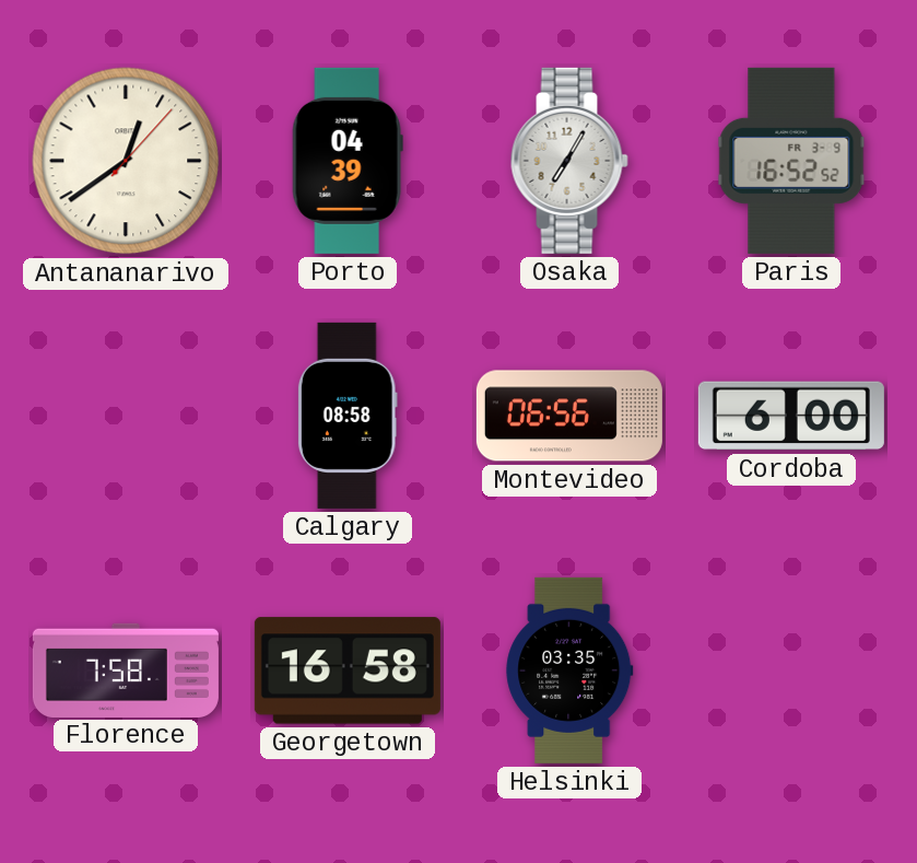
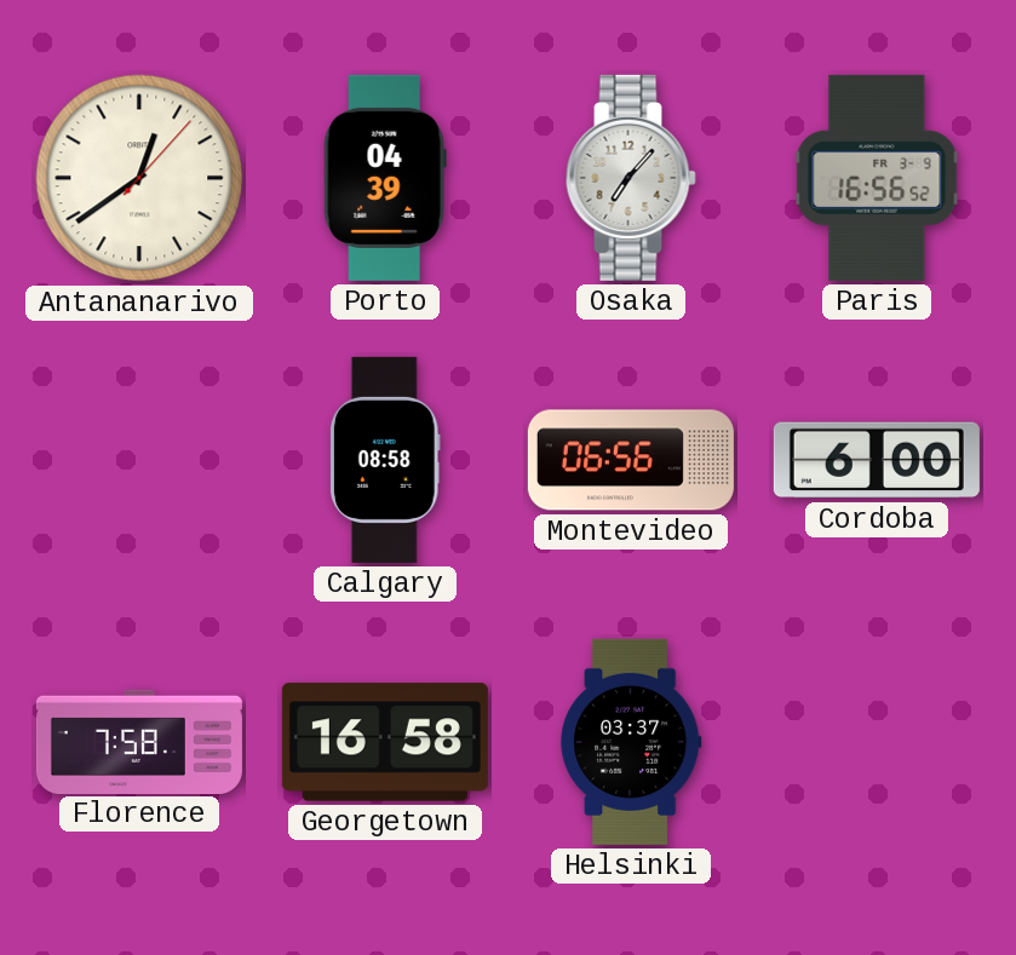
Osaka: 7:05 -> 7:07 (631, 178)
Paris: 16:52 -> 16:56 (877, 178)
Helsinki: 03:35 -> 03:37 (631, 742)
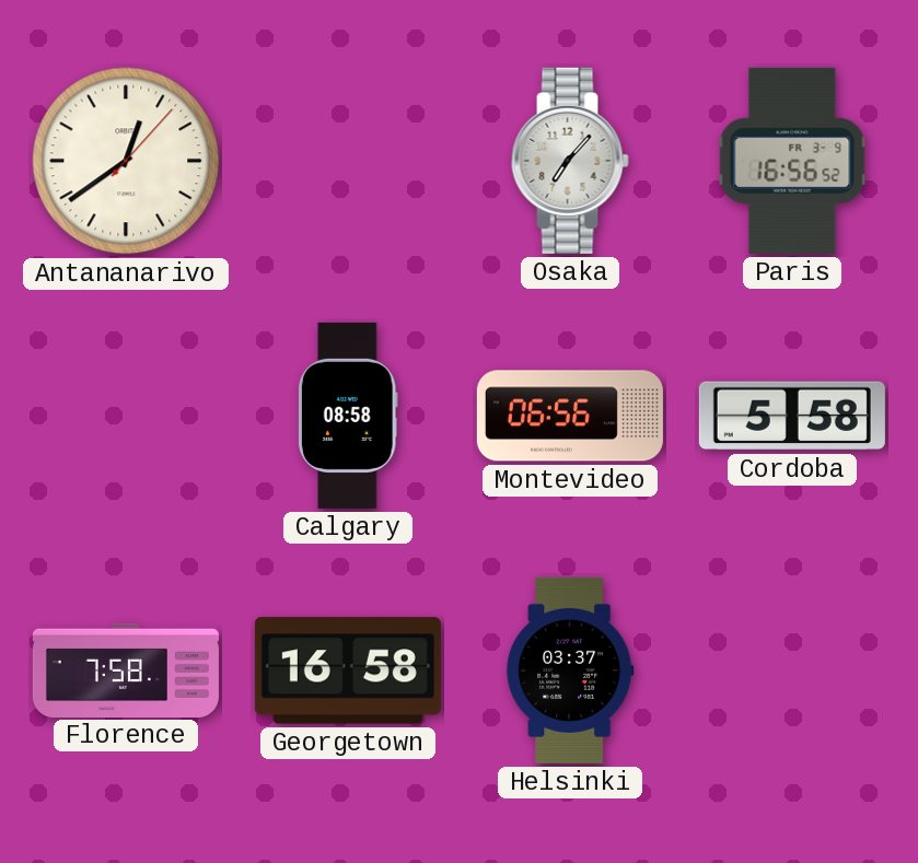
Porto: 04:39 -> none (385, 178)
Cordoba: 6:00 -> 5:58 (792, 416)
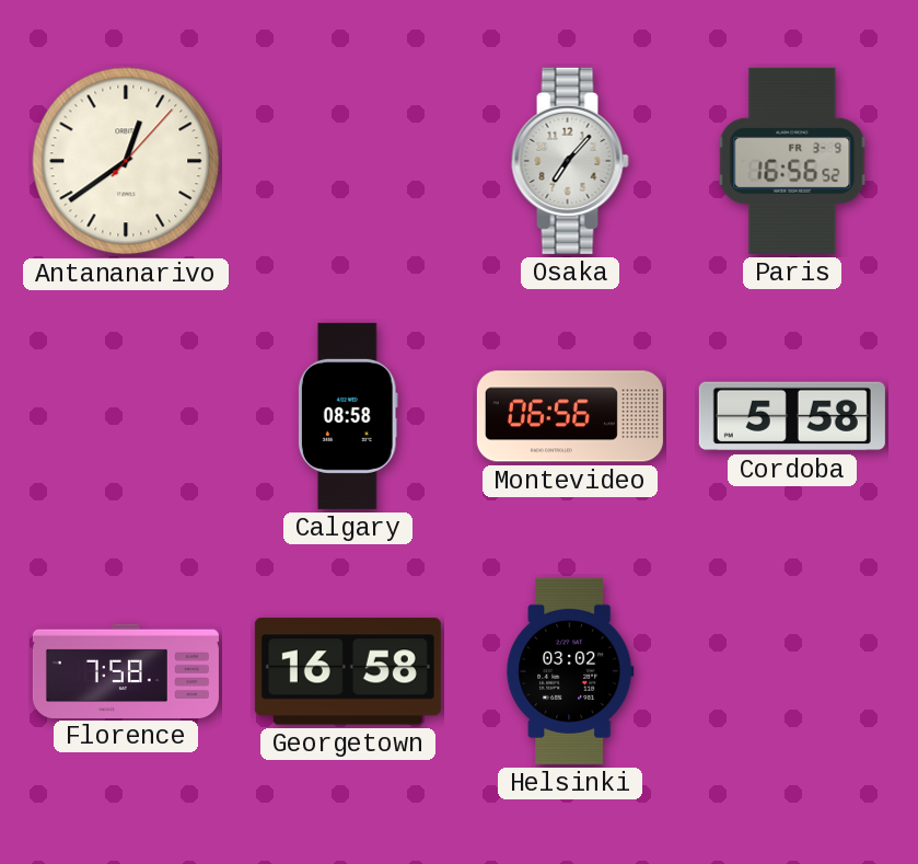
Helsinki: 03:37 -> 03:02 (570, 671)
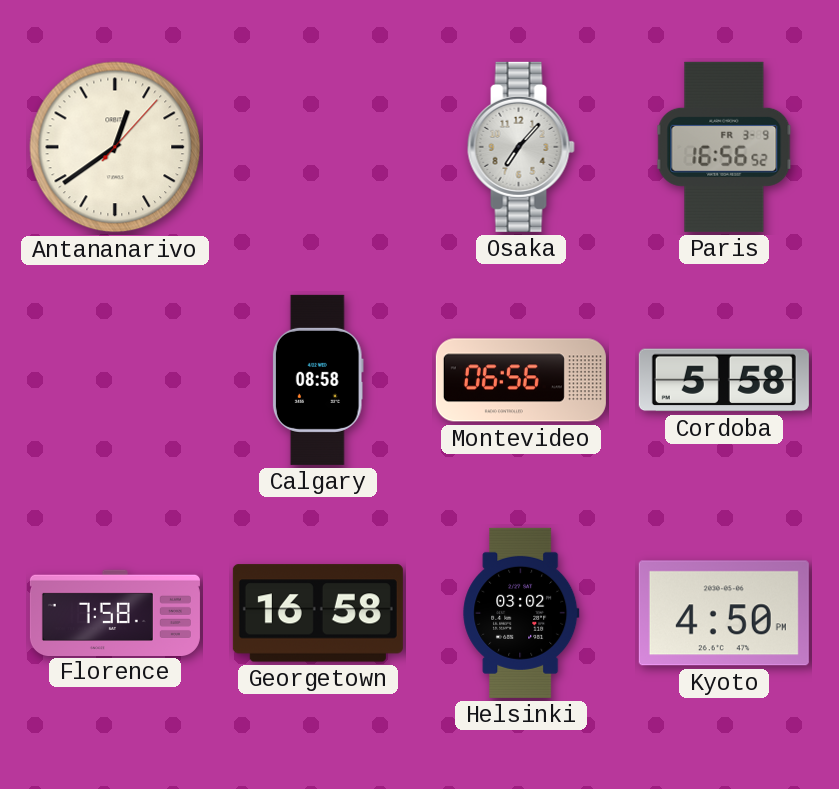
Kyoto: none -> 4:50 (724, 613)
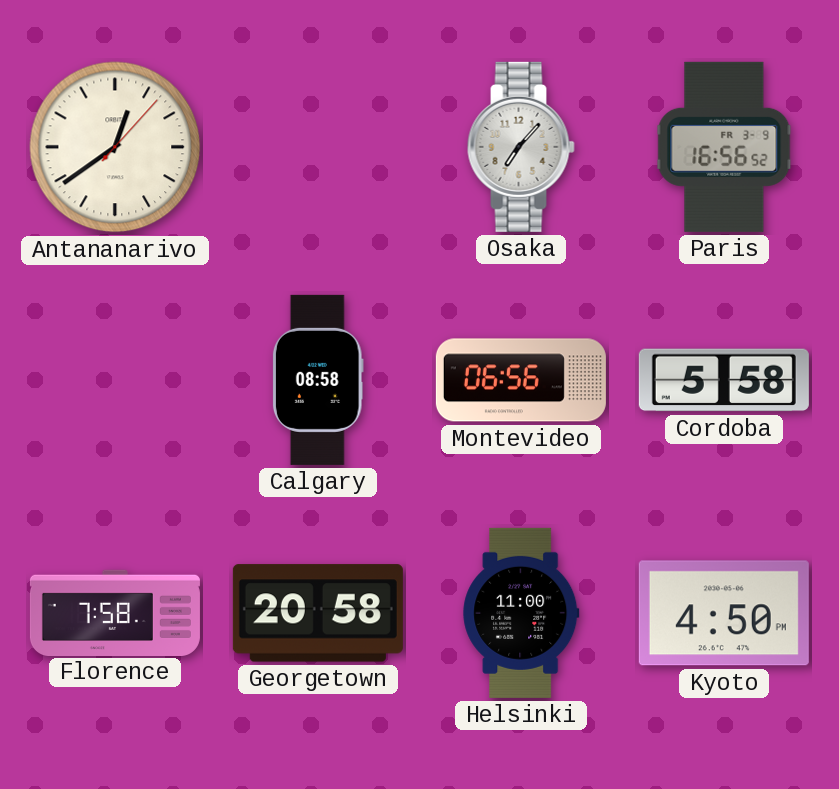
Georgetown: 16:58 -> 20:58 (318, 613)
Helsinki: 03:02 -> 11:00 (521, 613)
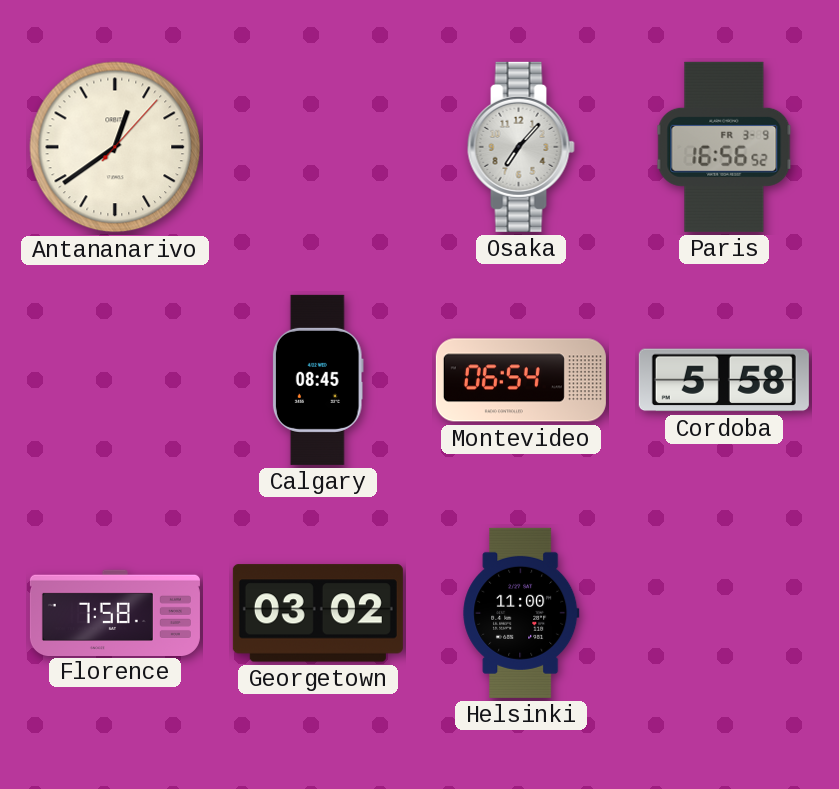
Calgary: 08:58 -> 08:45 (318, 380)
Montevideo: 06:56 -> 06:54 (521, 380)
Georgetown: 20:58 -> 03:02 (318, 613)
Kyoto: 4:50 -> none (724, 613)
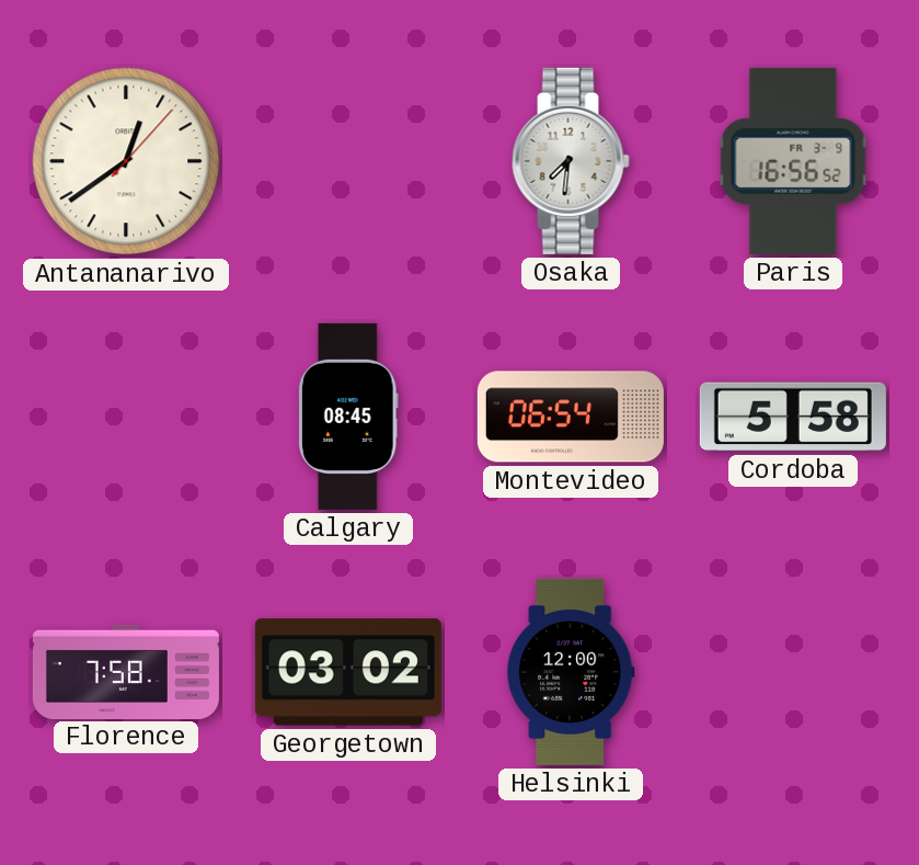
Osaka: 7:07 -> 7:31 (571, 161)
Helsinki: 11:00 -> 12:00 (571, 672)
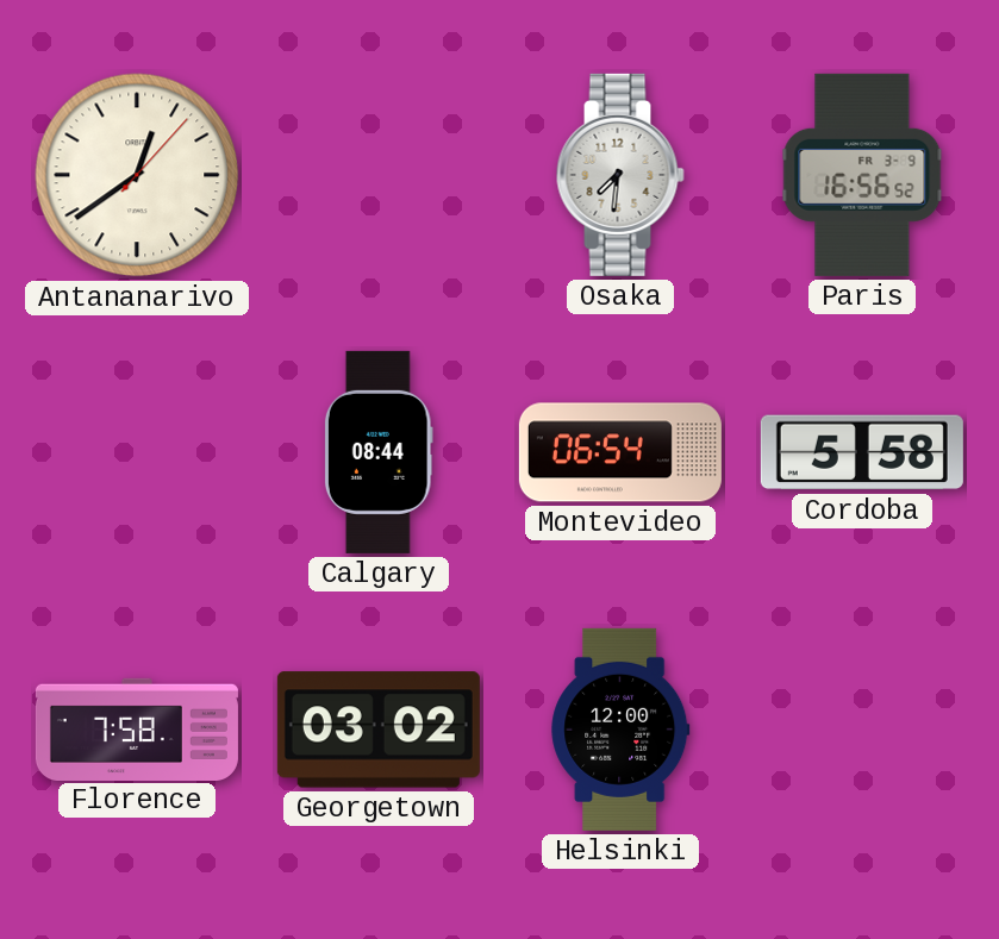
Calgary: 08:45 -> 08:44 (379, 452)
